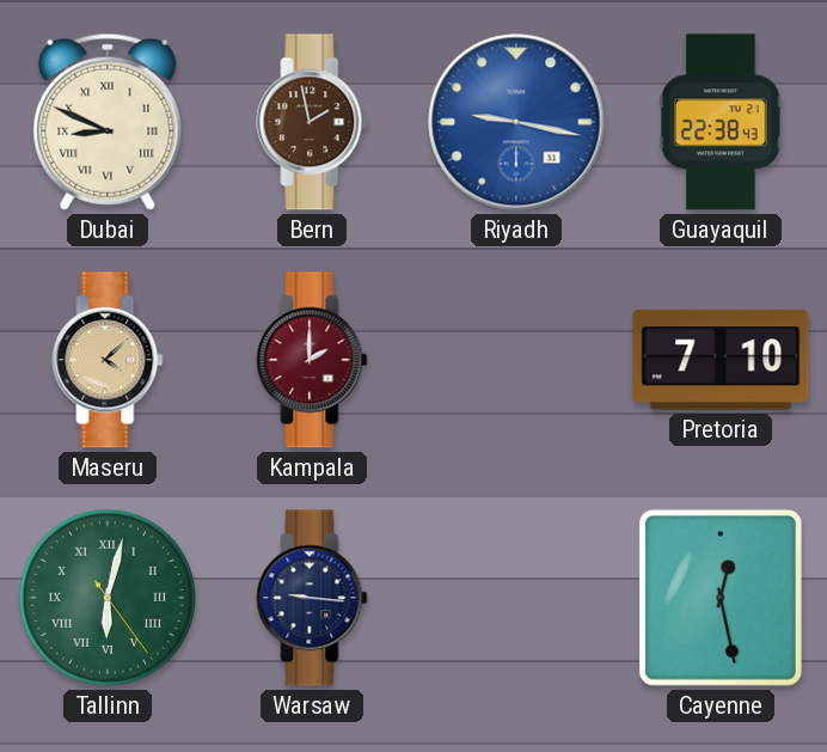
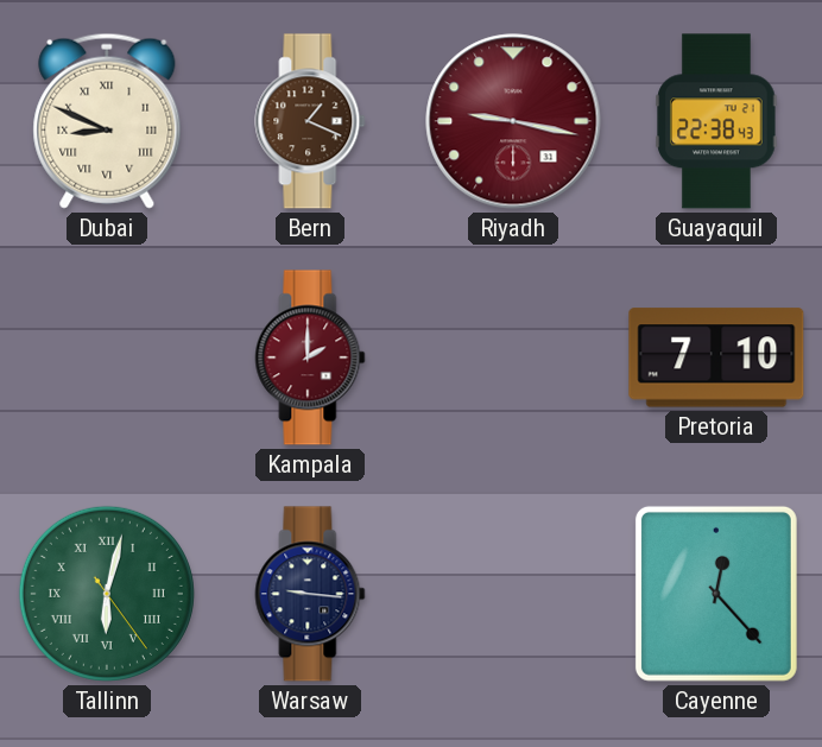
Bern: 1:58 -> 1:19 (310, 121)
Riyadh dial: blue -> burgundy (513, 121)
Maseru: 4:08 -> none (108, 360)
Cayenne: 12:28 -> 12:23 (716, 594)
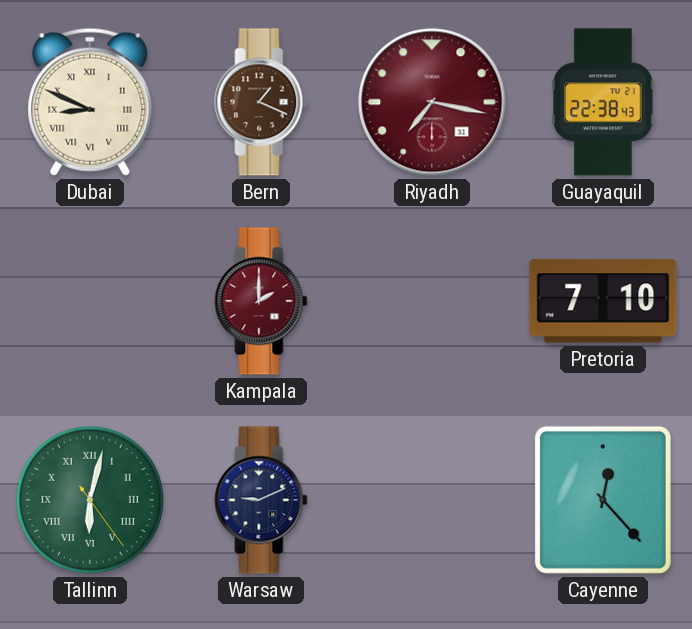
Riyadh: 9:17 -> 7:17 (432, 102)
Warsaw: 9:16 -> 9:11 (261, 500)
